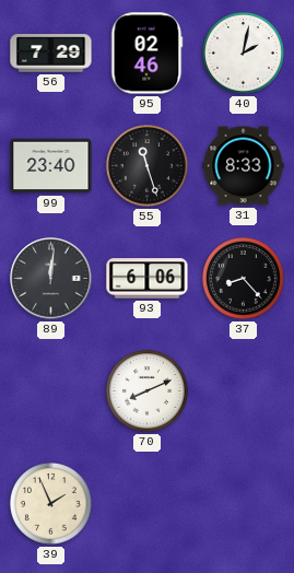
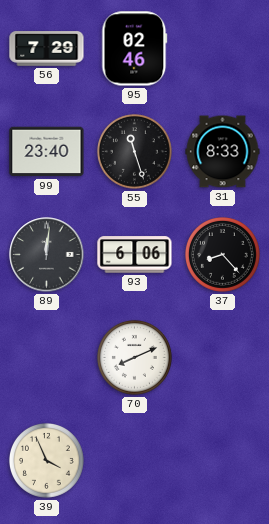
40: 2:02 -> none (243, 52)
39: 1:56 -> 3:56 (46, 460)
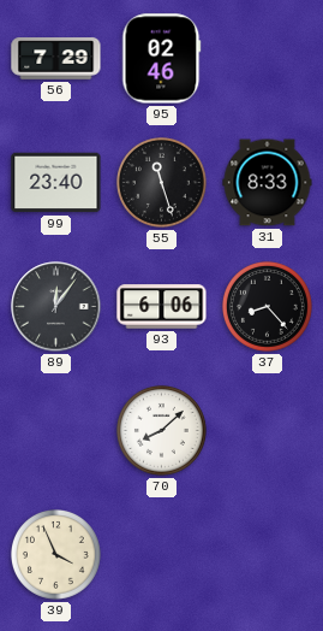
89: 12:01 -> 12:06 (56, 307)
70: 8:11 -> 8:08 (161, 430)
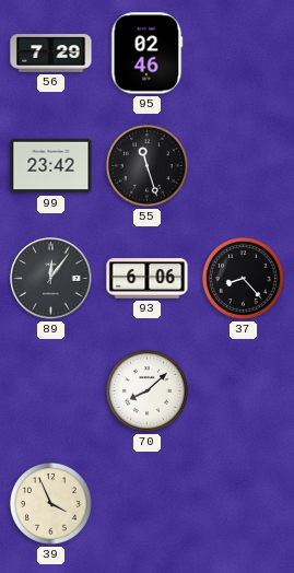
99: 23:40 -> 23:42 (51, 166)
31: 8:33 -> none (268, 183)
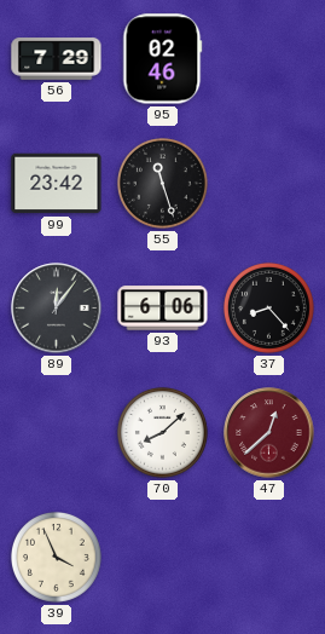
47: none -> 12:38 (269, 433)
